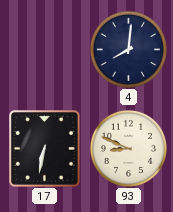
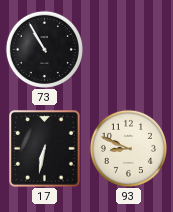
73: none -> 10:55 (44, 49)
4: 8:01 -> none (128, 49)
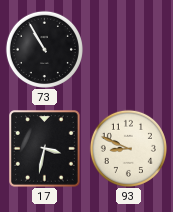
17: 6:32 -> 3:32 (45, 149)
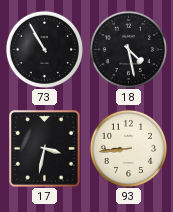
18: none -> 4:28 (128, 49)
93: 8:49 -> 8:44 (128, 148)
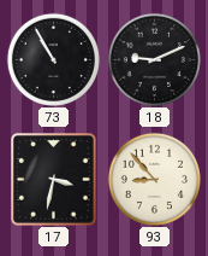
18: 4:28 -> 9:11 (154, 59)
93: 8:44 -> 8:53 (154, 179)
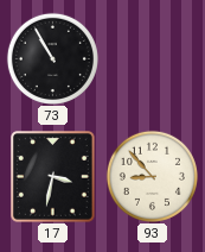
18: 9:11 -> none (154, 59)
